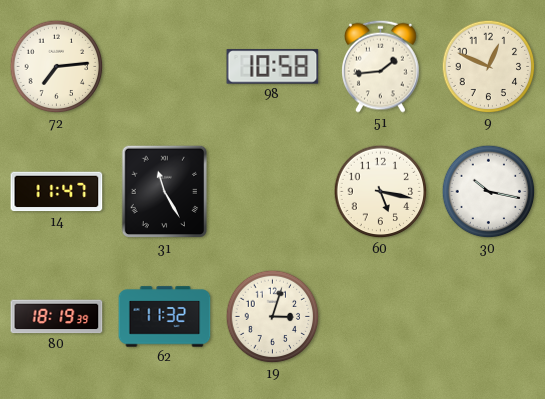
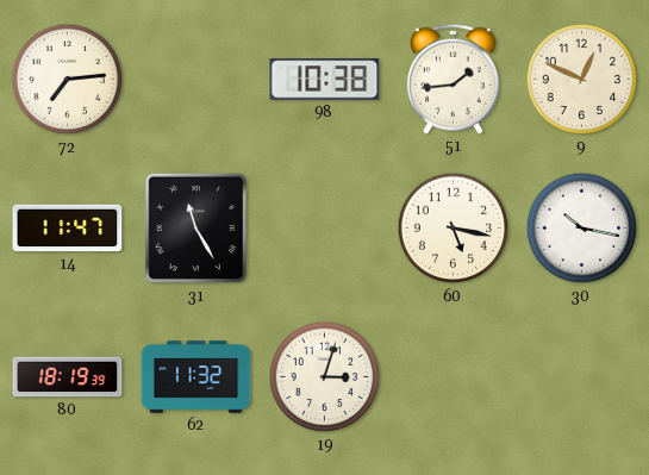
98: 10:58 -> 10:38 (325, 80)
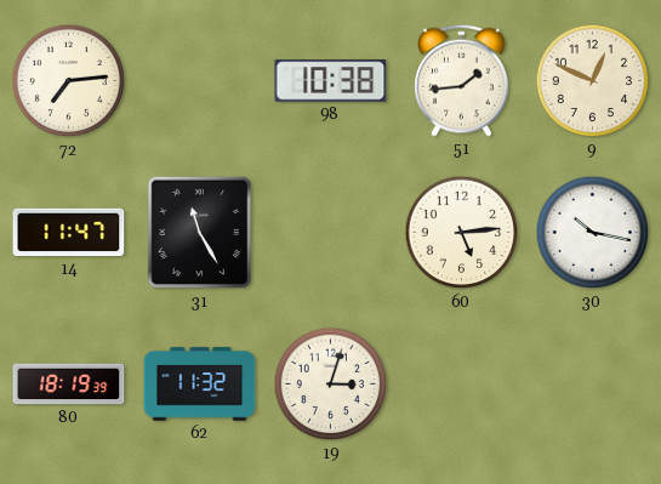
60: 5:17 -> 5:14 (462, 233)
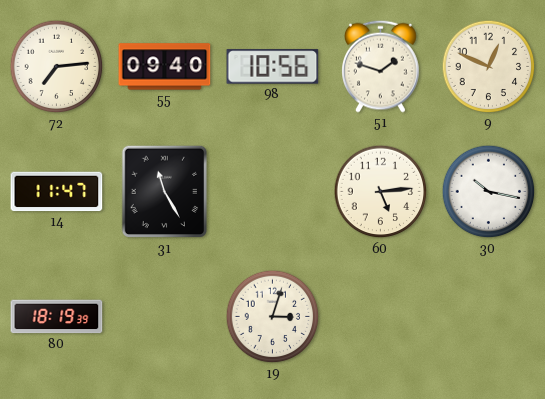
55: none -> 09:40 (165, 67)
98: 10:38 -> 10:56 (273, 67)
51: 1:44 -> 1:48 (381, 66)
62: 11:32 -> none (200, 385)
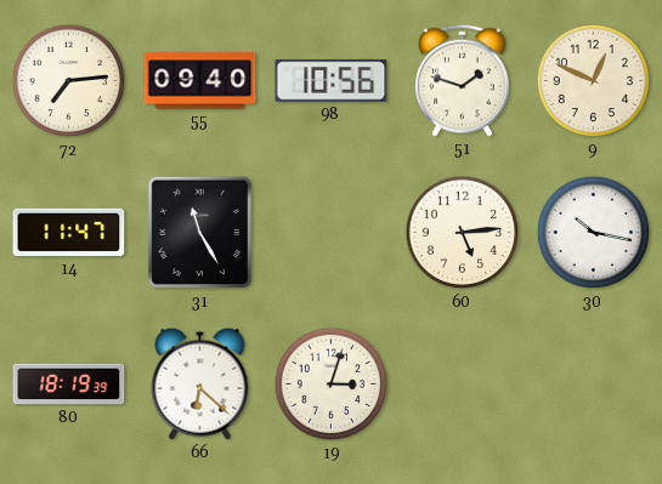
66: none -> 6:22 (200, 383)
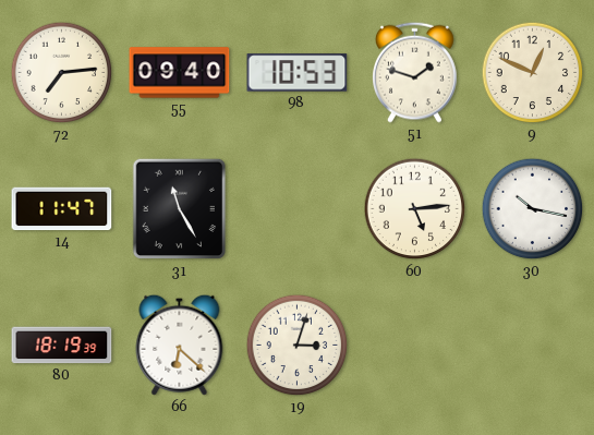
98: 10:56 -> 10:53 (298, 73)
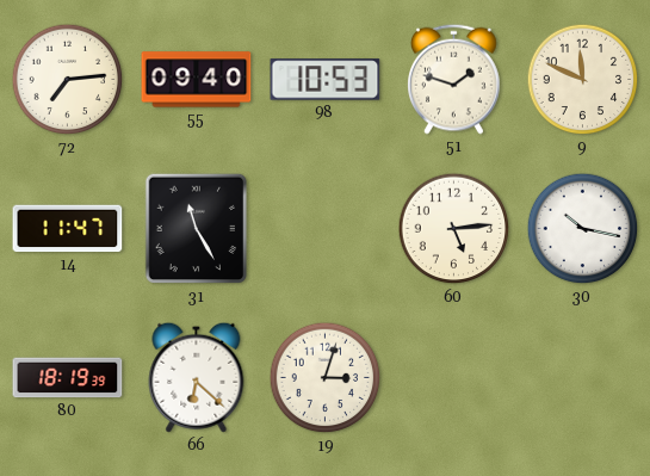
9: 12:49 -> 11:49 (583, 80)
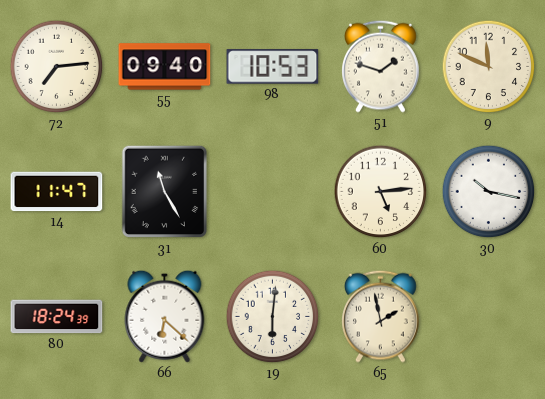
80: 18:19 -> 18:24 (57, 317)
19: 3:03 -> 6:01 (273, 317)
65: none -> 1:58 (381, 316)
